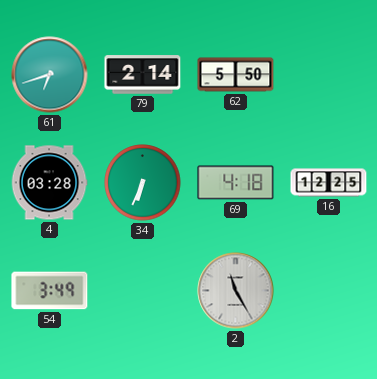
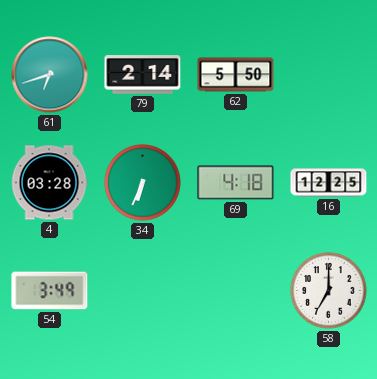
2: 11:25 -> none (236, 291)
58: none -> 7:00 (329, 291)
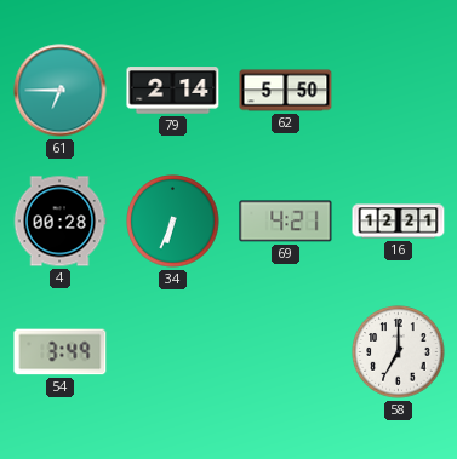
61: 6:42 -> 6:45 (61, 91)
4: 03:28 -> 00:28 (59, 222)
69: 4:18 -> 4:21 (286, 222)
16: 12:25 -> 12:21 (399, 222)
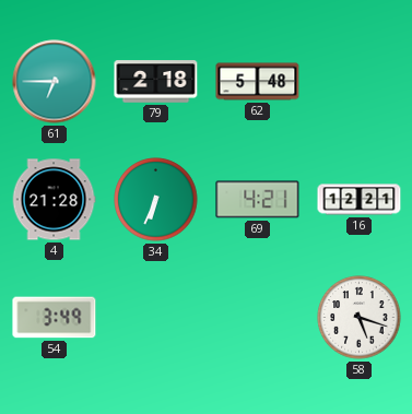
79: 2:14 -> 2:18 (156, 82)
62: 5:50 -> 5:48 (258, 82)
4: 00:28 -> 21:28 (54, 200)
58: 7:00 -> 5:18 (360, 318)
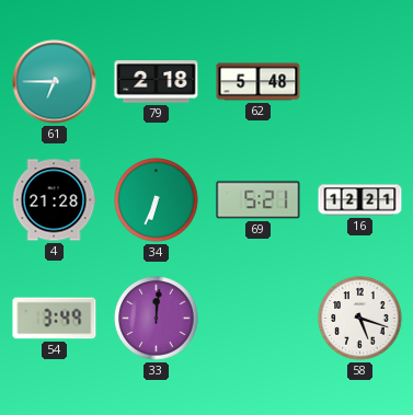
69: 4:21 -> 5:21 (259, 200)
33: none -> 12:01 (157, 319)
